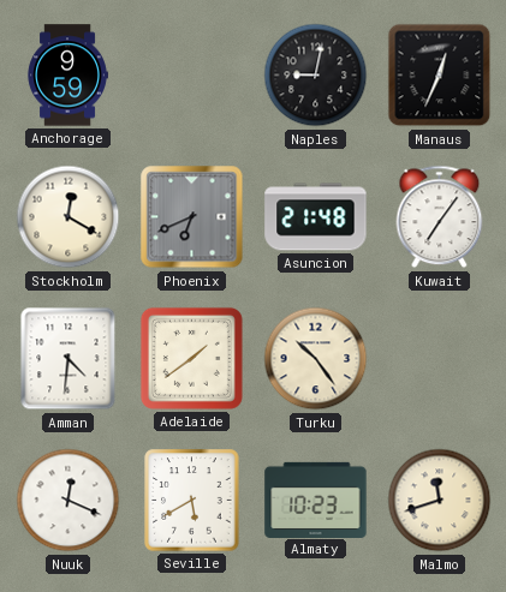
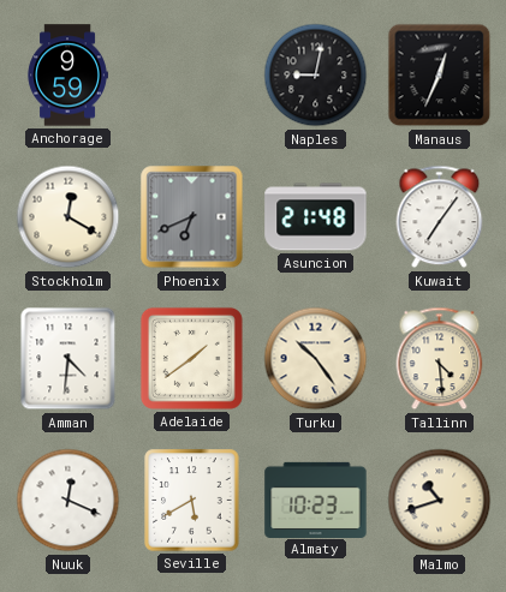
Tallinn: none -> 4:29 (440, 359)
Malmo: 11:42 -> 10:42 (440, 501)
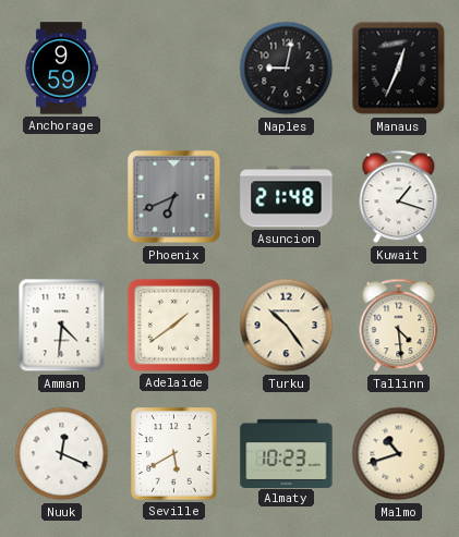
Stockholm: 12:20 -> none (69, 217)
Kuwait: 7:06 -> 1:18 (399, 197)
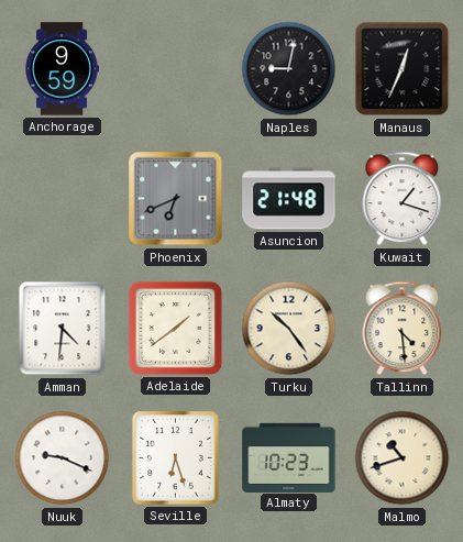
Nuuk: 12:19 -> 9:19 (63, 458)
Seville: 5:40 -> 6:27 (176, 458)
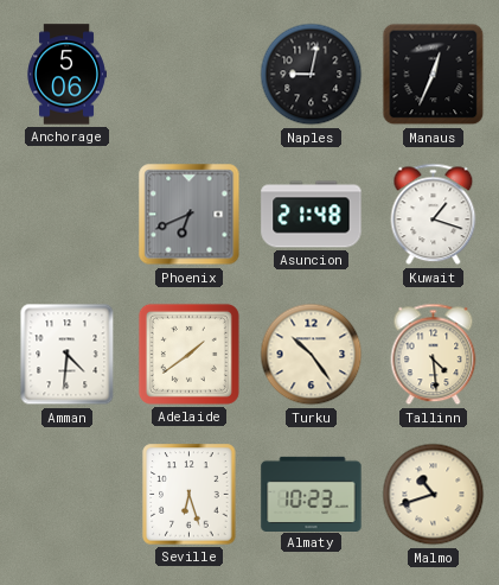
Anchorage: 9:59 -> 5:06 (66, 75)
Nuuk: 9:19 -> none (63, 458)
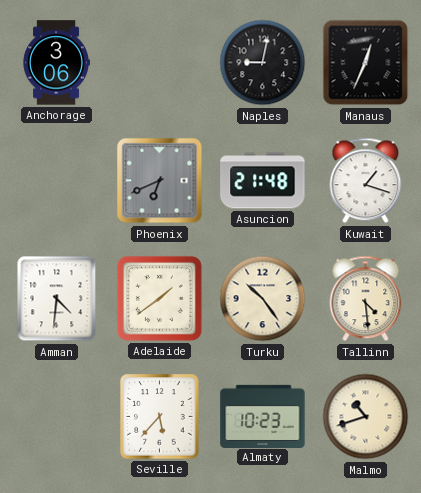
Anchorage: 5:06 -> 3:06 (56, 63)
Seville: 6:27 -> 5:37 (160, 417)
